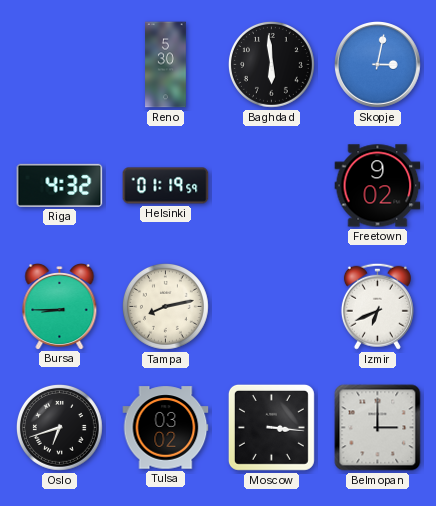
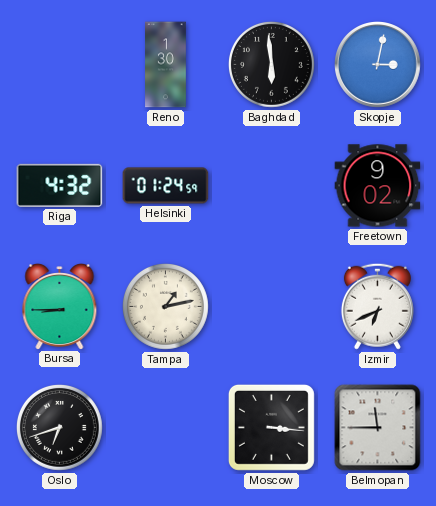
Reno: 5:30 -> 1:30 (166, 65)
Helsinki: 01:19 -> 01:24 (166, 186)
Tampa: 8:13 -> 1:13 (165, 306)
Tulsa: 03:02 -> none (166, 428)
Belmopan: 3:00 -> 11:45 (378, 428)
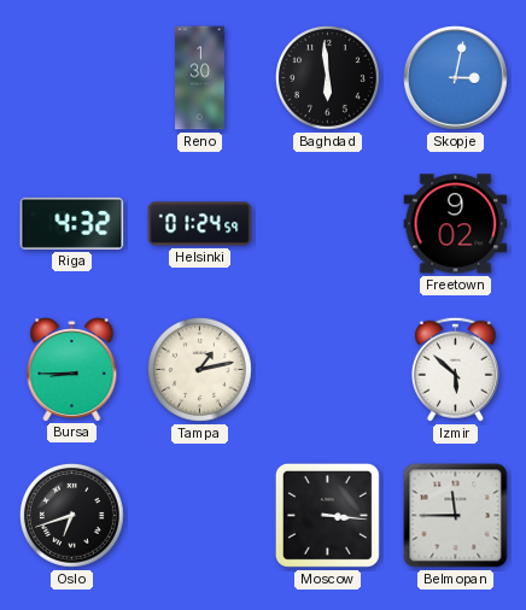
Izmir: 6:41 -> 5:52 (455, 369)
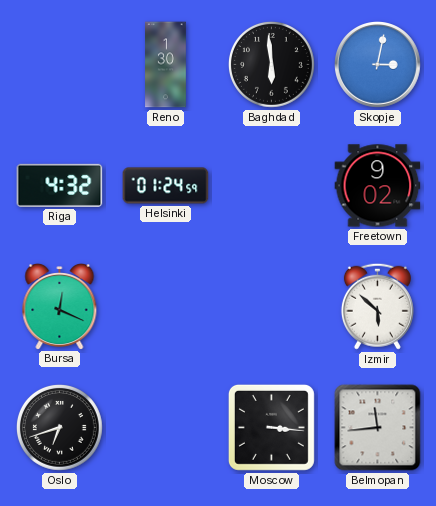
Bursa: 8:45 -> 12:19 (60, 307)
Tampa: 1:13 -> none (199, 369)
Belmopan: 11:45 -> 11:44 (378, 428)
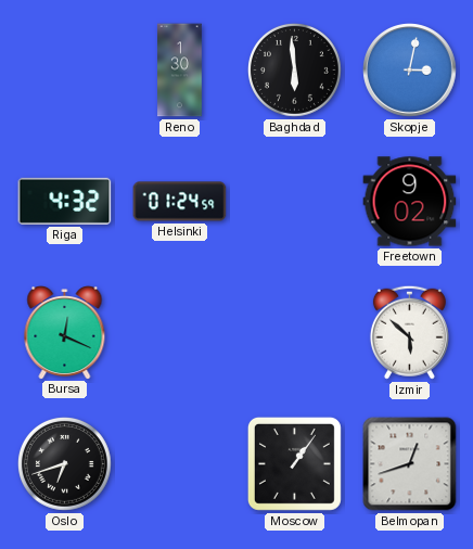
Moscow: 3:16 -> 1:06 (294, 463)
Belmopan: 11:44 -> 12:42 (410, 464)
